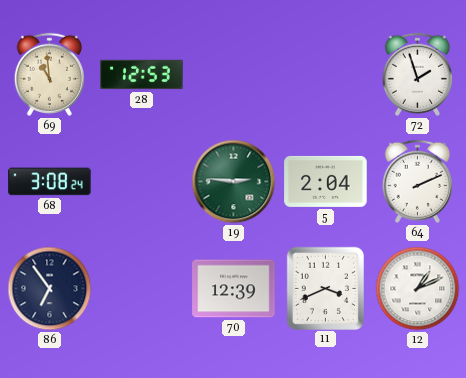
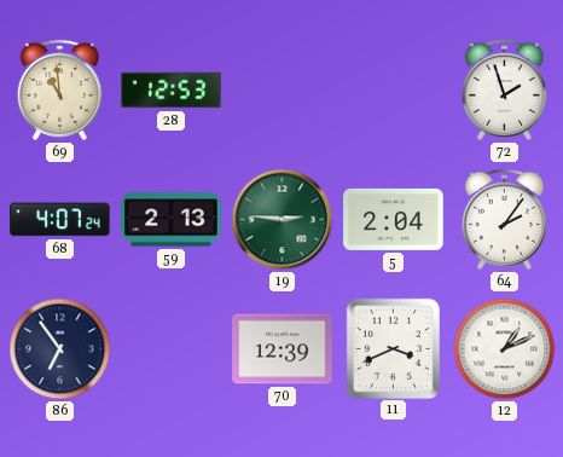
68: 3:08 -> 4:07 (60, 220)
59: none -> 2:13 (172, 220)
64: 2:11 -> 2:06 (504, 219)
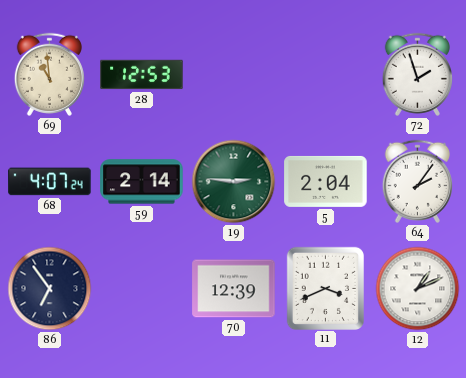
59: 2:13 -> 2:14 (142, 182)
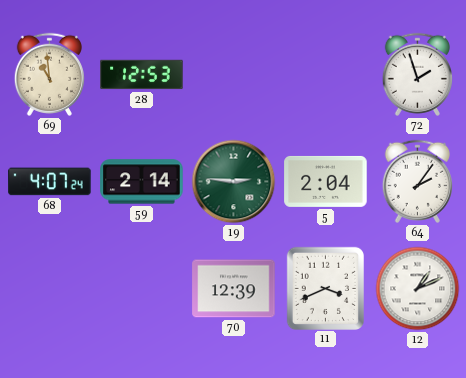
86: 6:54 -> none (50, 289)
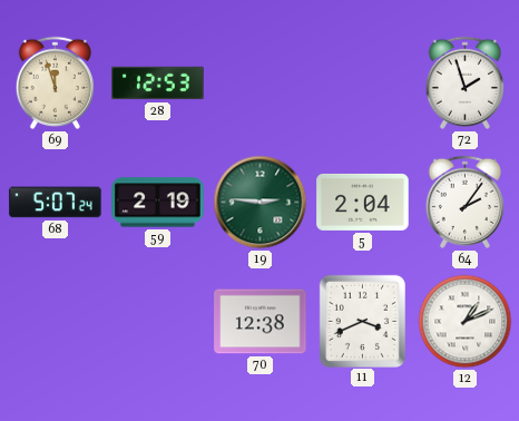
69: 10:59 -> 11:57 (55, 82)
68: 4:07 -> 5:07 (56, 203)
59: 2:14 -> 2:19 (158, 203)
70: 12:39 -> 12:38 (261, 322)
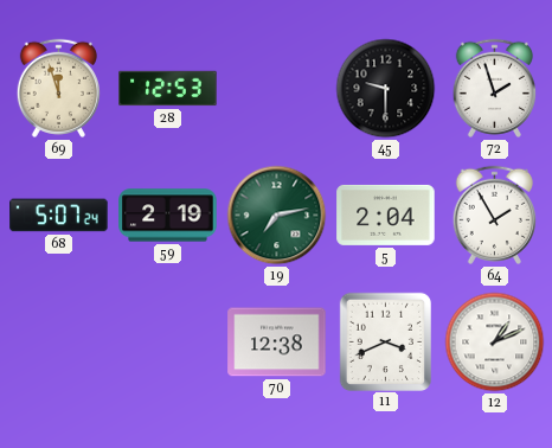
45: none -> 9:30 (386, 89)
19: 2:46 -> 7:13 (277, 216)
64: 2:06 -> 1:55 (494, 215)
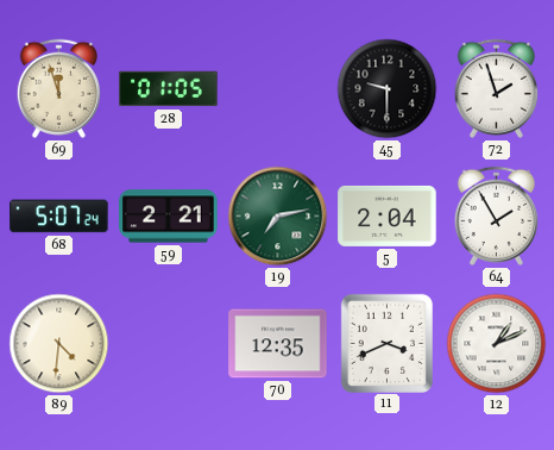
28: 12:53 -> 01:05 (169, 89)
59: 2:19 -> 2:21 (169, 217)
89: none -> 4:31 (59, 344)
70: 12:38 -> 12:35 (278, 344)
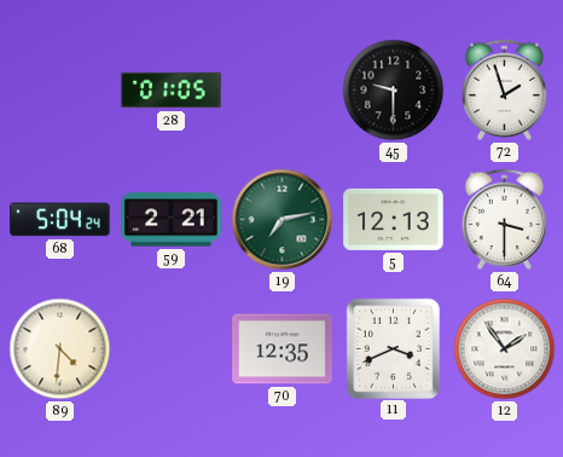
69: 11:57 -> none (58, 88)
68: 5:07 -> 5:04 (60, 220)
5: 2:04 -> 12:13 (394, 219)
64: 1:55 -> 3:30 (504, 219)
12: 1:11 -> 1:54 (505, 349)
